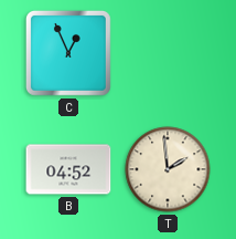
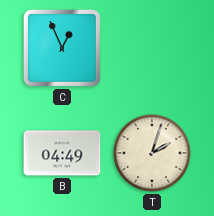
B: 04:52 -> 04:49 (62, 153)
T: 1:59 -> 2:03 (152, 153)
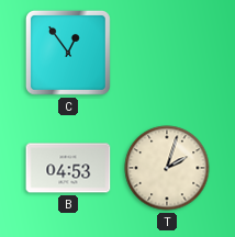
C: 12:56 -> 12:54 (68, 53)
B: 04:49 -> 04:53 (68, 168)
